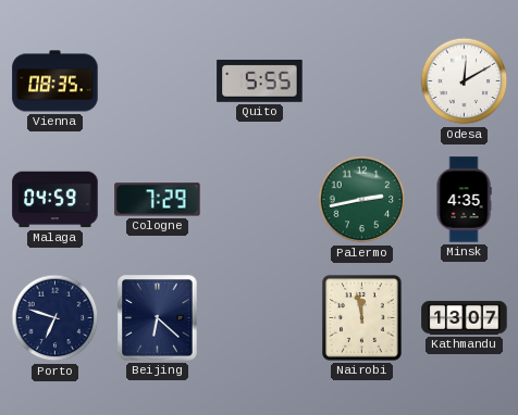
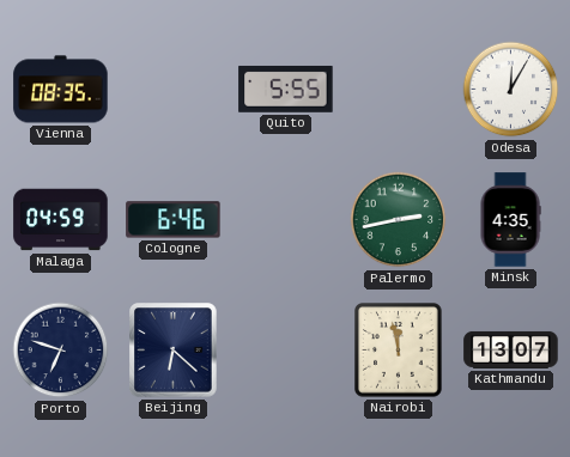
Odesa: 12:10 -> 12:05 (511, 90)
Cologne: 7:29 -> 6:46 (174, 220)
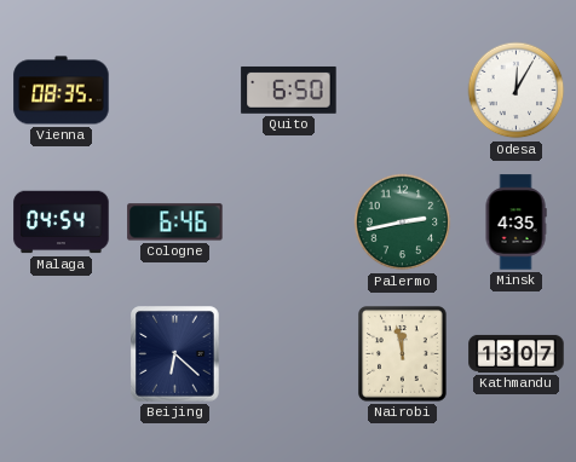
Quito: 5:55 -> 6:50 (289, 89)
Malaga: 04:59 -> 04:54 (62, 223)
Porto: 6:48 -> none (61, 351)
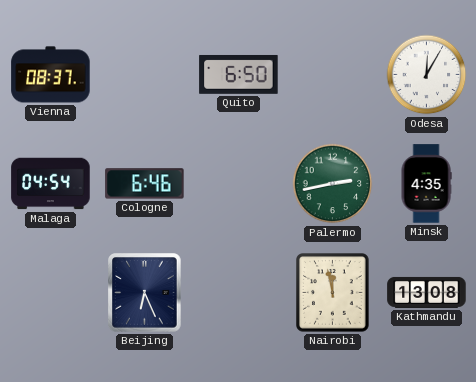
Vienna: 08:35 -> 08:37 (51, 75)
Beijing: 6:22 -> 6:26 (145, 293)
Kathmandu: 13:07 -> 13:08 (427, 292)
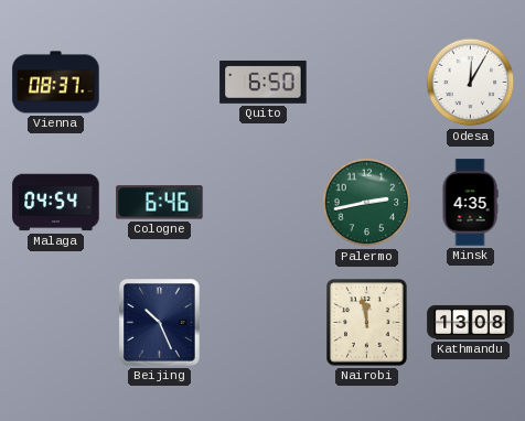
Beijing: 6:26 -> 10:26 (160, 323)
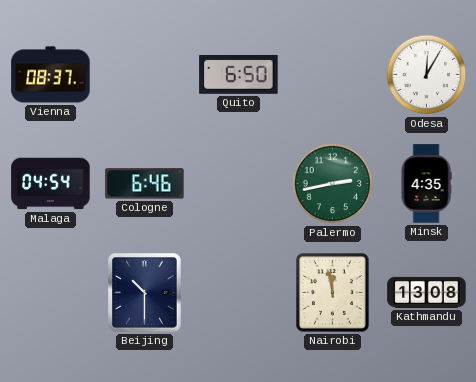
Beijing: 10:26 -> 10:30 (145, 293)
